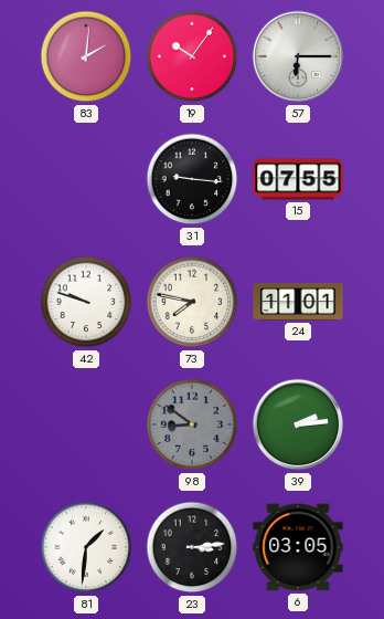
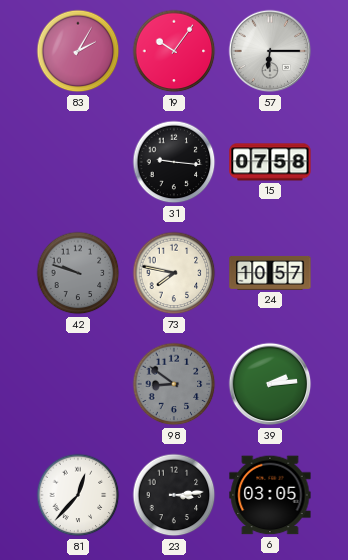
83: 2:01 -> 2:05 (78, 51)
15: 07:55 -> 07:58 (270, 162)
42 dial: white -> grey (78, 273)
24: 11:01 -> 10:57 (270, 273)
81: 1:31 -> 12:37 (78, 495)
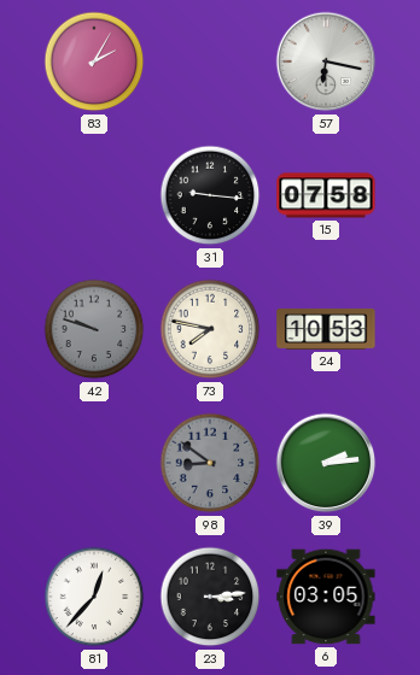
19: 10:06 -> none (174, 51)
57: 6:15 -> 6:17 (326, 61)
24: 10:57 -> 10:53 (326, 329)
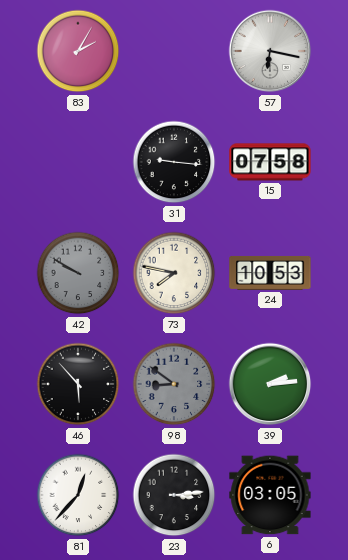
42: 9:48 -> 9:50 (78, 273)
46: none -> 5:53 (78, 384)
